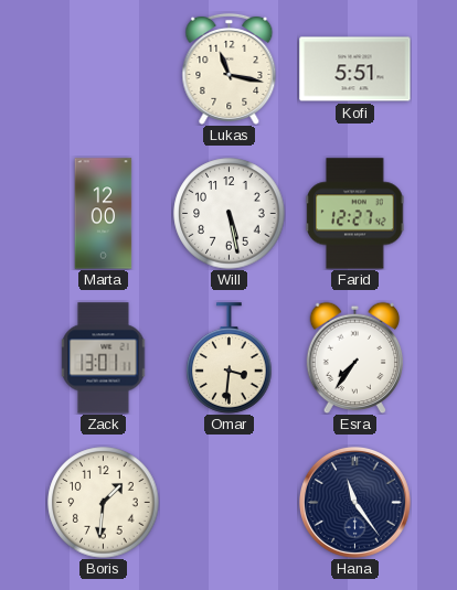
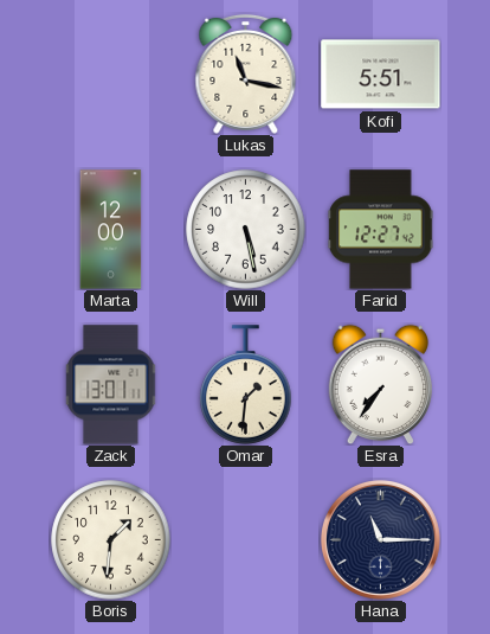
Omar: 3:31 -> 1:31 (246, 385)
Hana: 11:24 -> 11:15 (380, 539)
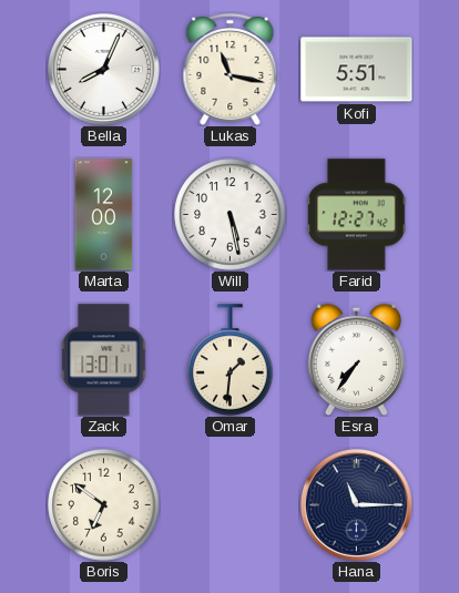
Bella: none -> 8:04 (103, 69)
Boris: 1:31 -> 6:51 (104, 505)
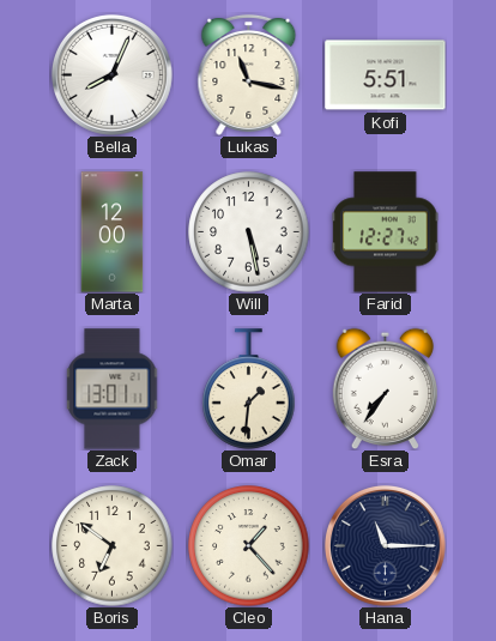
Cleo: none -> 1:23 (249, 546)
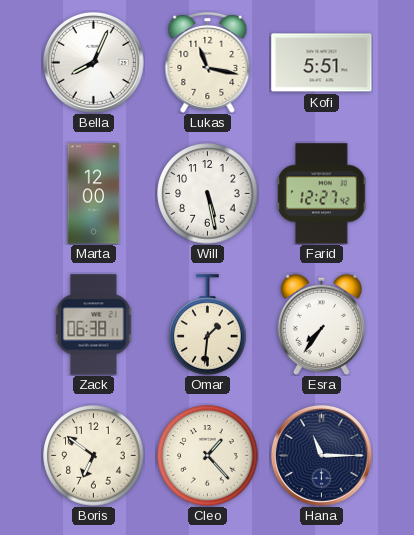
Zack: 13:01 -> 06:38 (94, 325)
